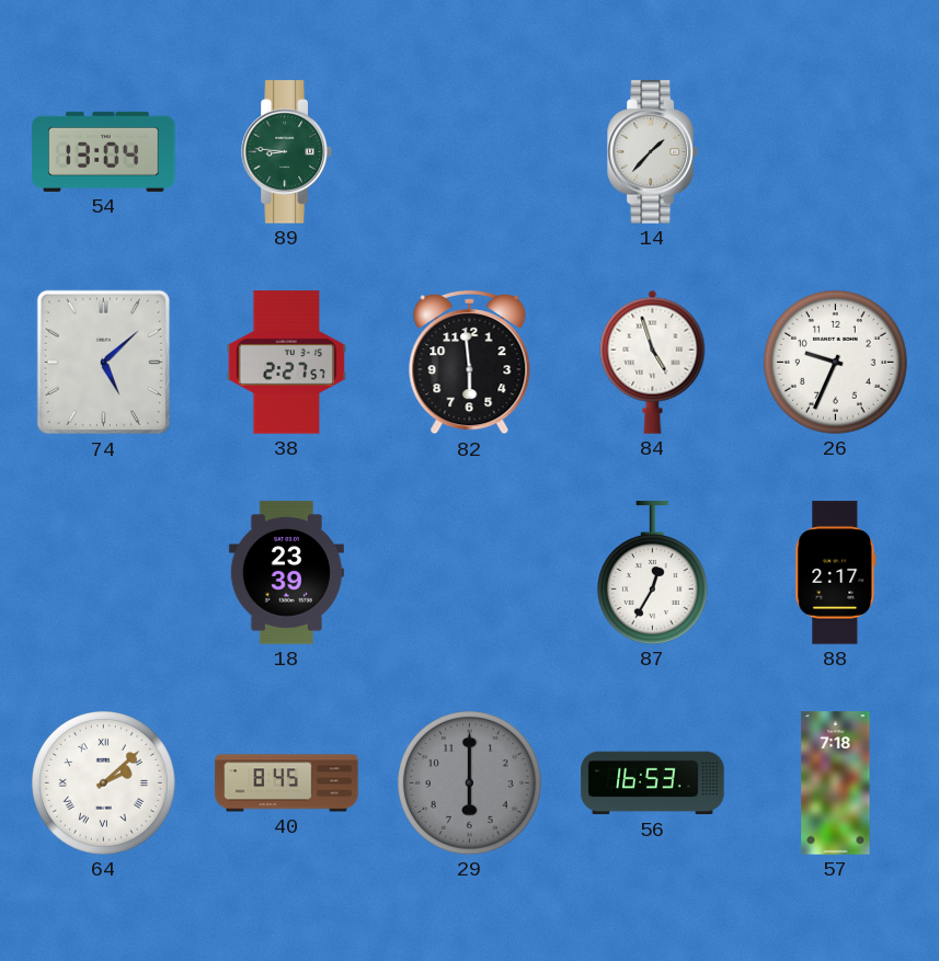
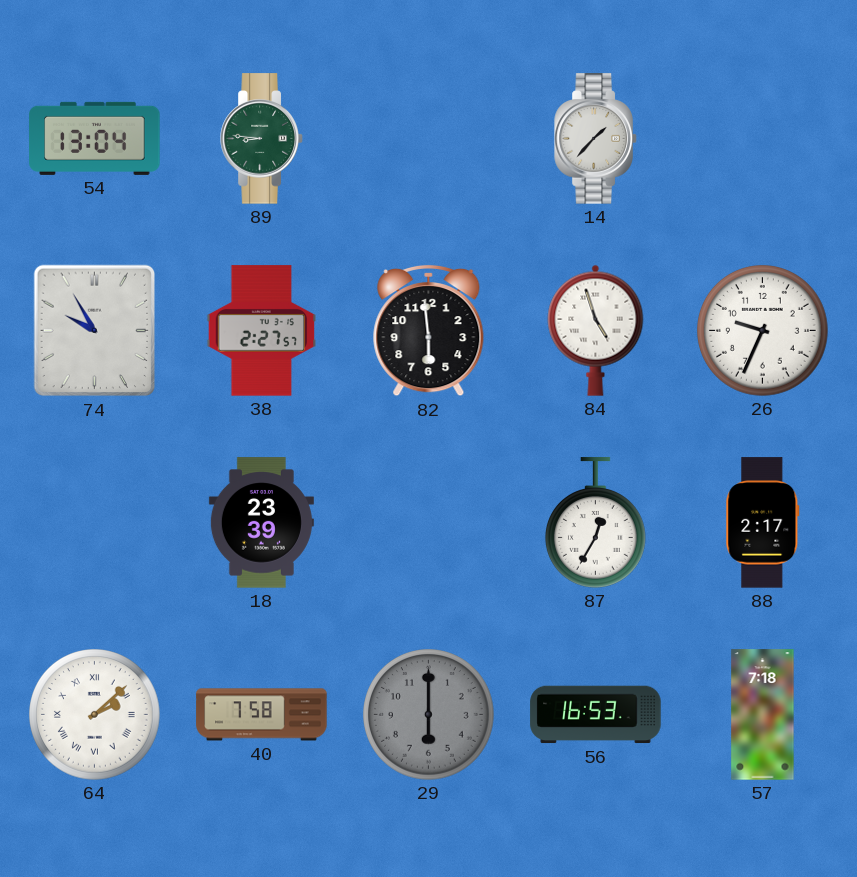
74: 5:08 -> 9:55 (95, 331)
40: 8:45 -> 7:58 (262, 715)
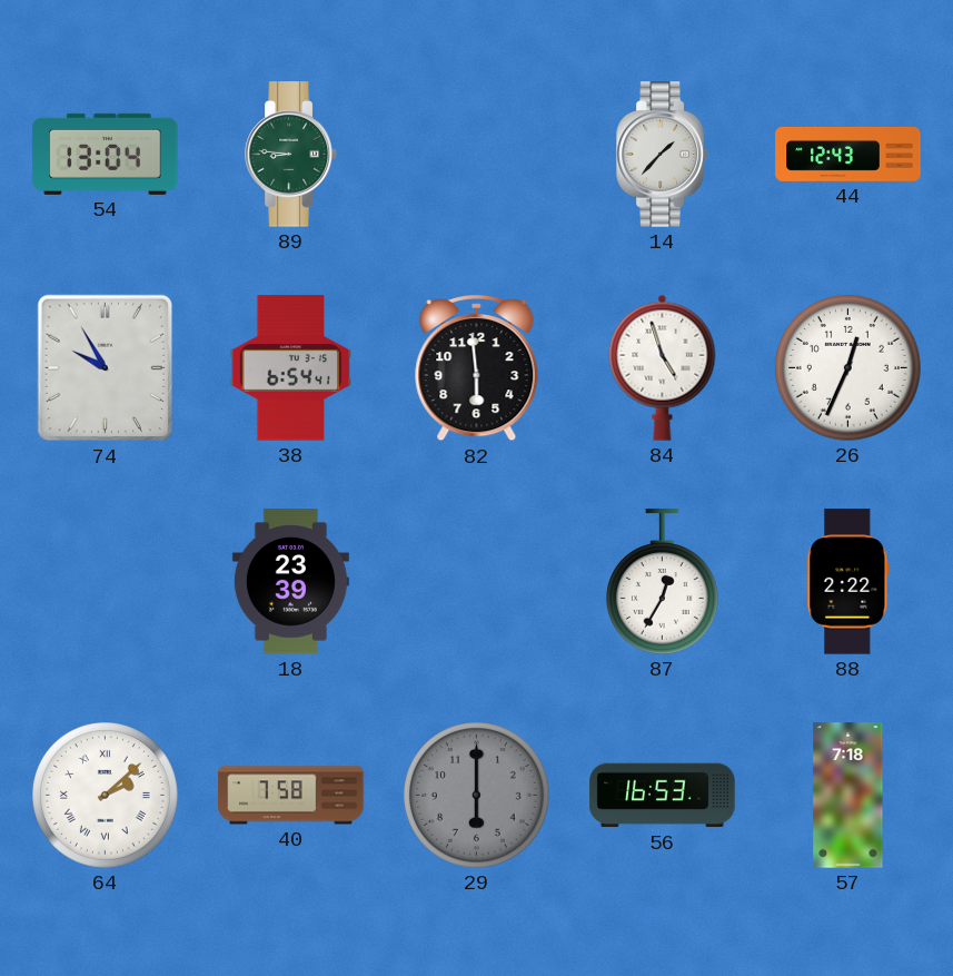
44: none -> 12:43 (848, 154)
38: 2:27 -> 6:54 (291, 368)
26: 9:34 -> 12:34 (848, 368)
88: 2:17 -> 2:22 (848, 582)
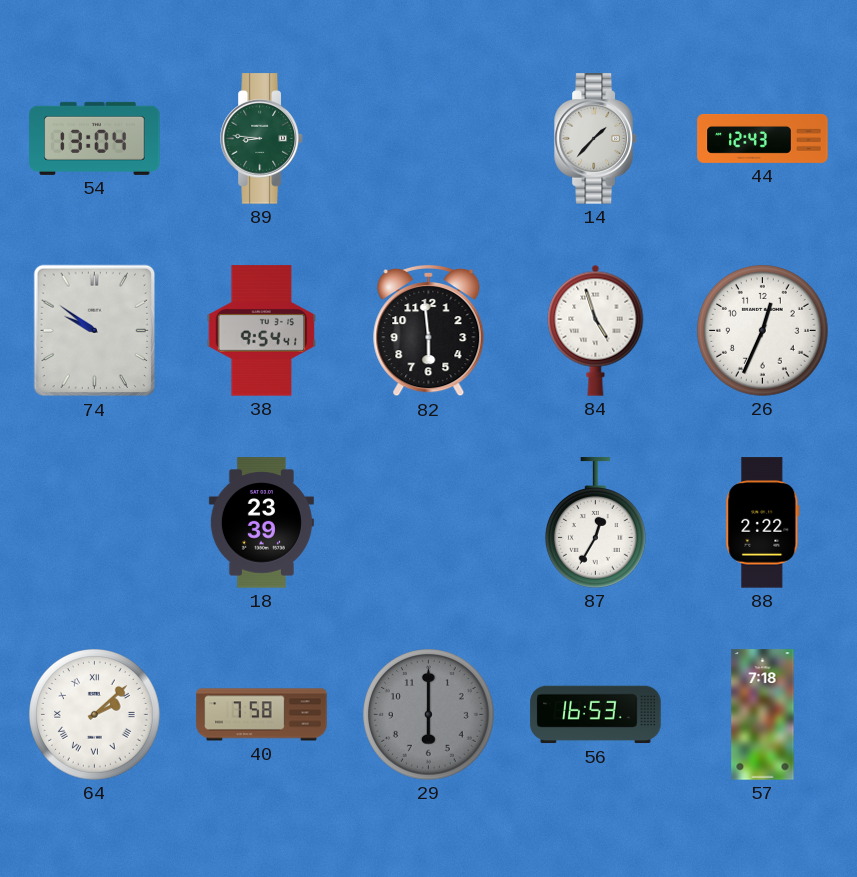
74: 9:55 -> 9:51 (95, 331)
38: 6:54 -> 9:54 (262, 331)
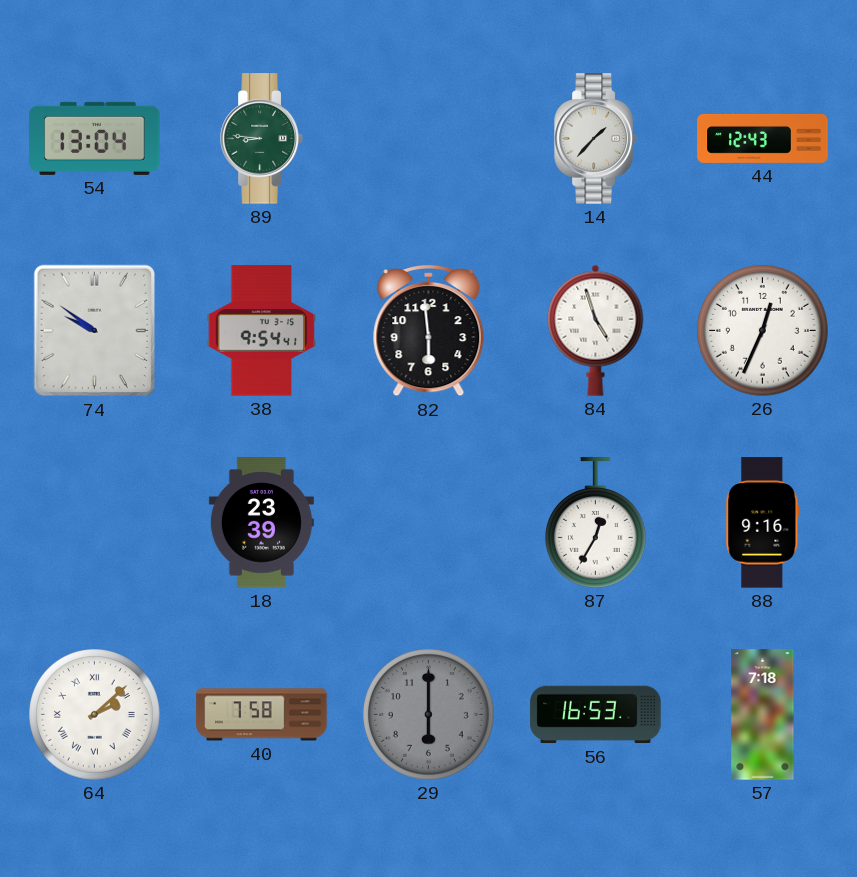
88: 2:22 -> 9:16 (763, 523)
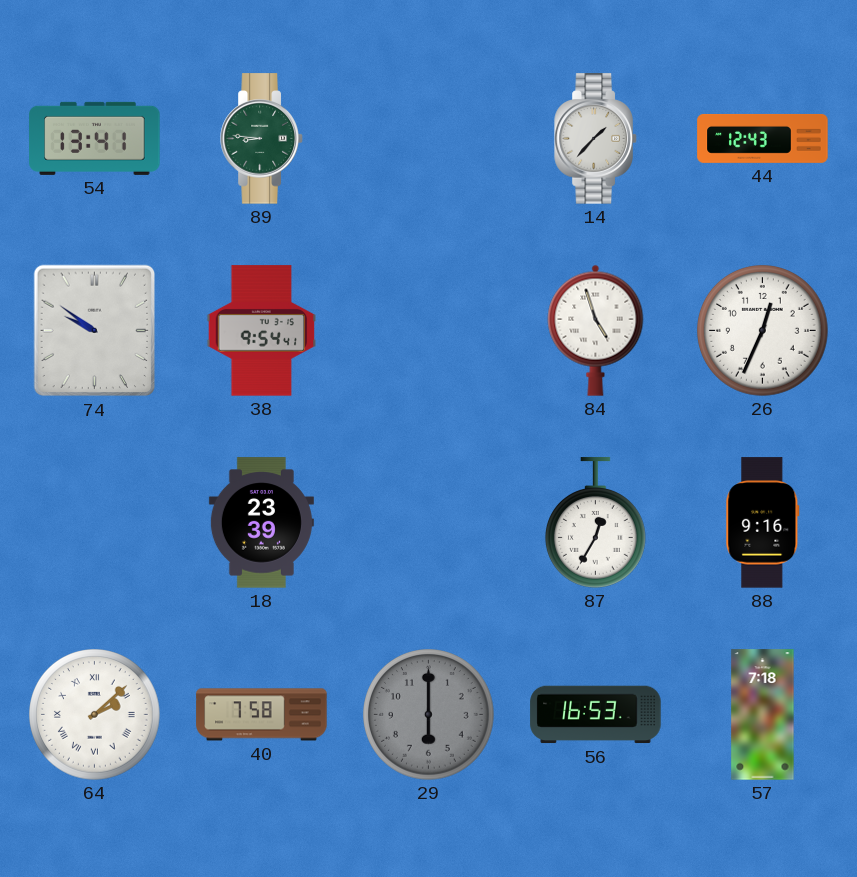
54: 13:04 -> 13:41 (95, 138)
82: 5:59 -> none (429, 331)
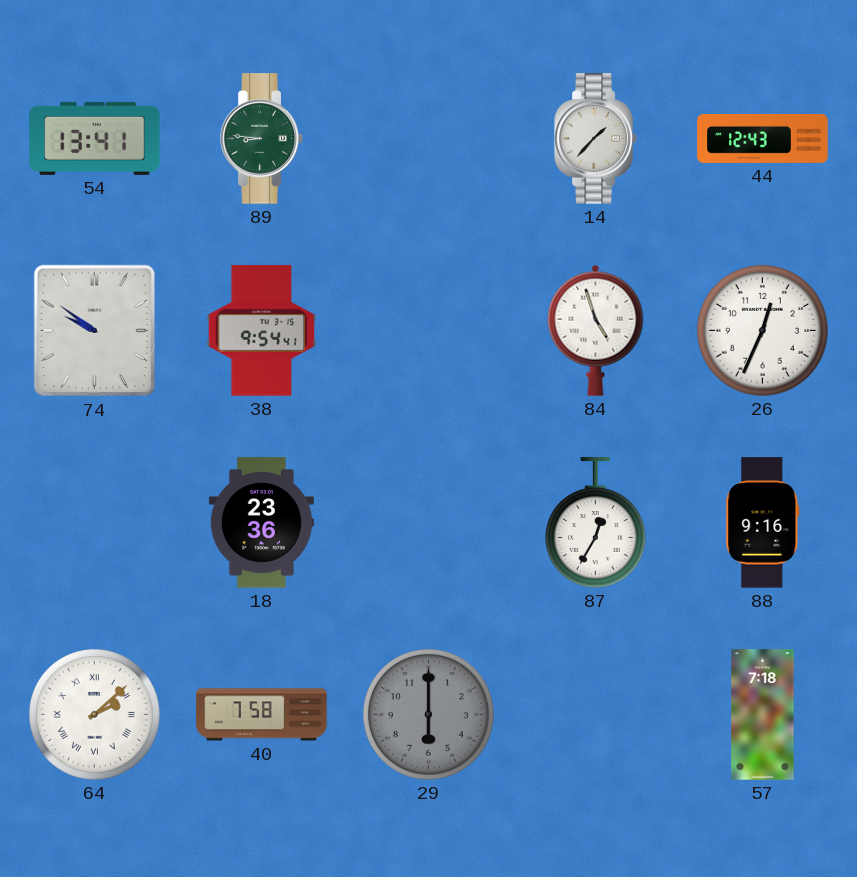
18: 23:39 -> 23:36 (261, 523)
56: 16:53 -> none (596, 715)
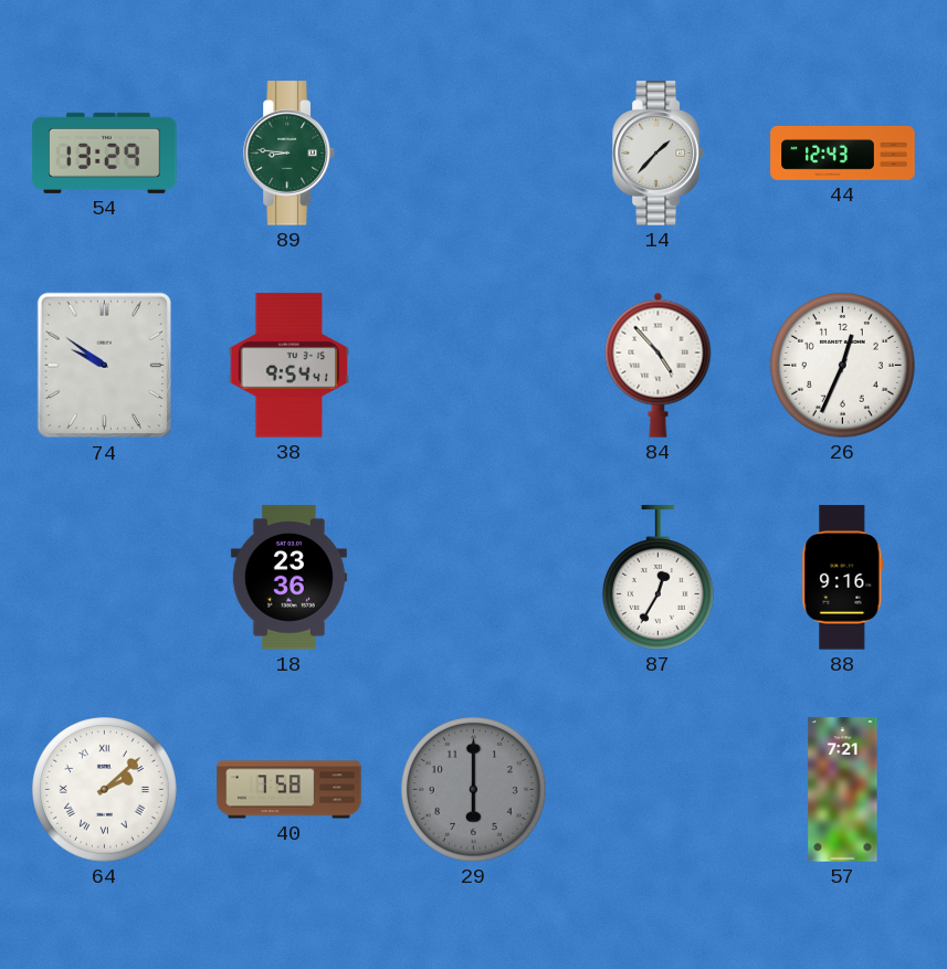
54: 13:41 -> 13:29 (105, 152)
84: 4:57 -> 4:53 (659, 365)
57: 7:18 -> 7:21 (843, 790)
